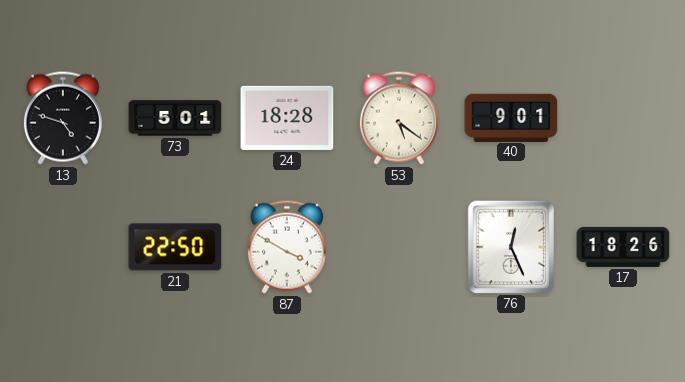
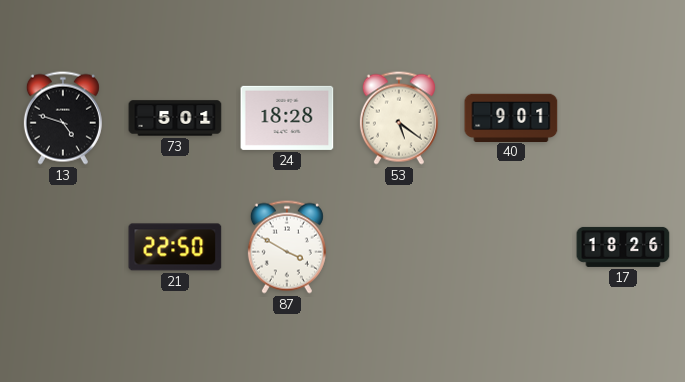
76: 12:26 -> none (510, 246)
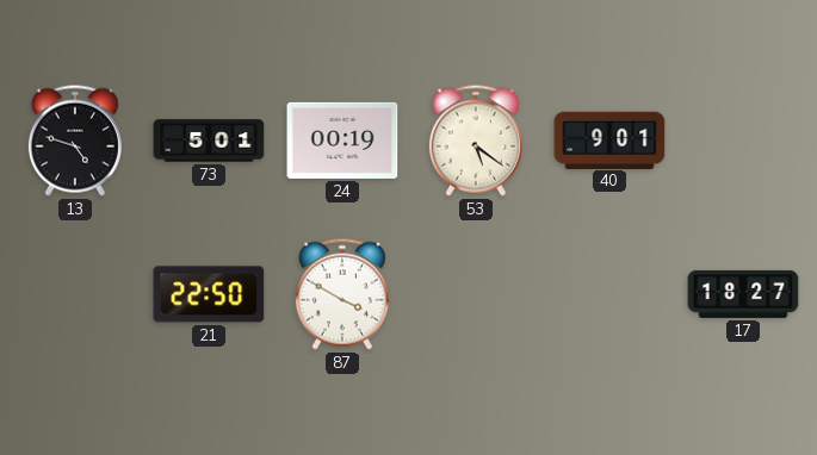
24: 18:28 -> 00:19 (342, 141)
17: 18:26 -> 18:27 (743, 294)
